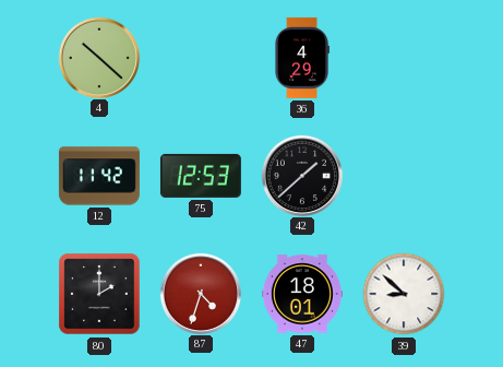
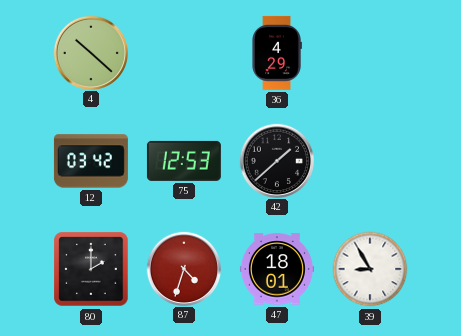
12: 11:42 -> 03:42 (91, 161)
39: 8:52 -> 8:55 (370, 269)
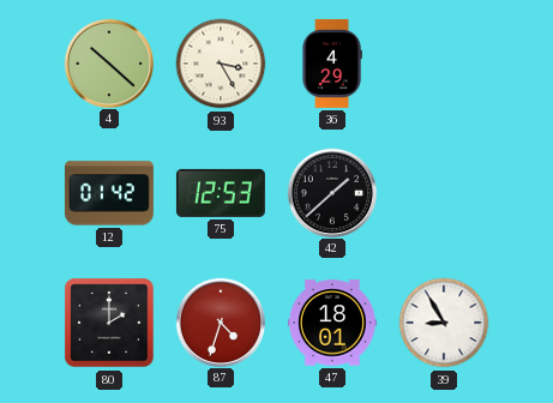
93: none -> 3:25 (221, 64)
12: 03:42 -> 01:42 (109, 193)
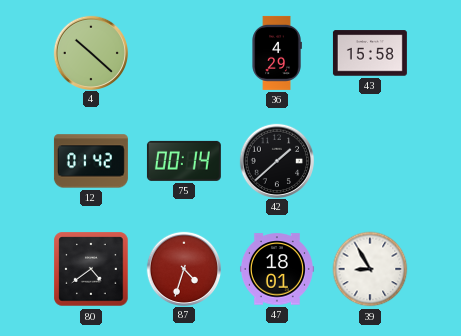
93: 3:25 -> none (221, 64)
43: none -> 15:58 (370, 53)
75: 12:53 -> 00:14 (184, 161)
80: 2:00 -> 4:39 (91, 269)
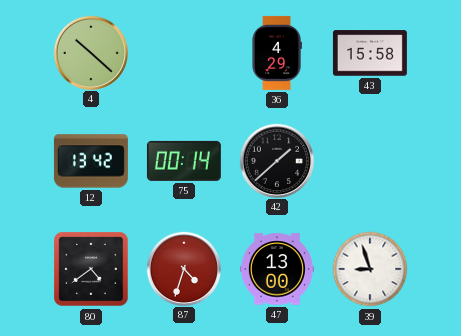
12: 01:42 -> 13:42 (91, 161)
47: 18:01 -> 13:00 (277, 269)
39: 8:55 -> 8:57 (370, 269)
